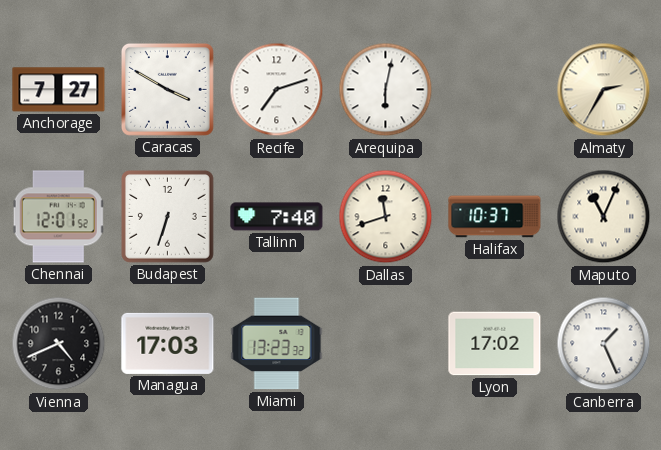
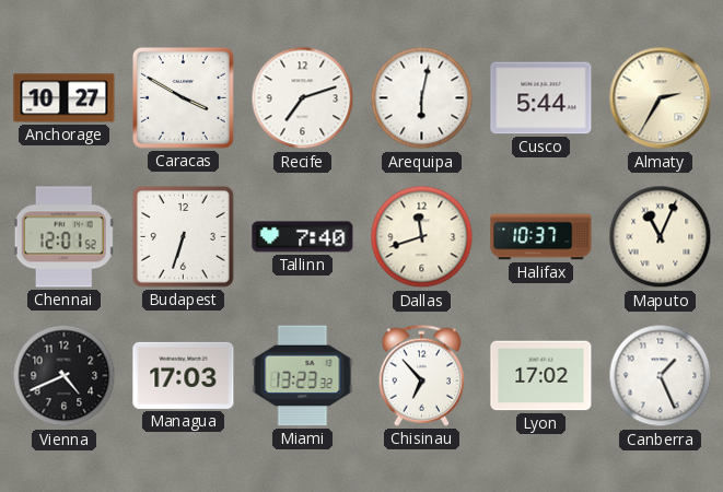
Anchorage: 7:27 -> 10:27 (65, 98)
Cusco: none -> 5:44 (541, 98)
Chisinau: none -> 6:53 (421, 375)
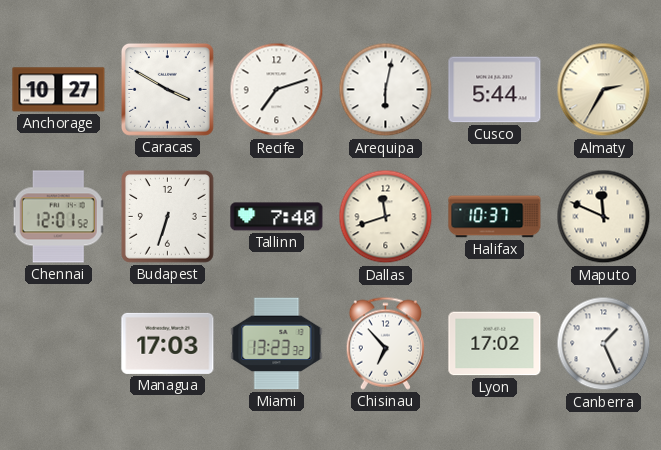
Maputo: 11:04 -> 11:49 (604, 217)
Vienna: 4:41 -> none (65, 376)
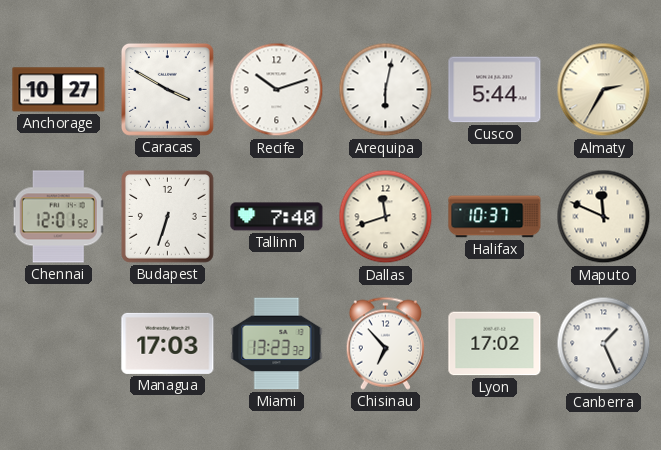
Recife: 7:12 -> 10:12 (277, 90)
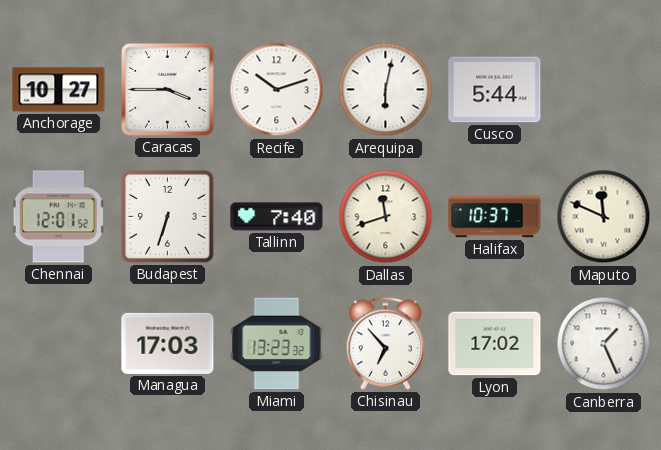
Caracas: 3:50 -> 3:45 (167, 89)
Almaty: 2:35 -> none (604, 90)
